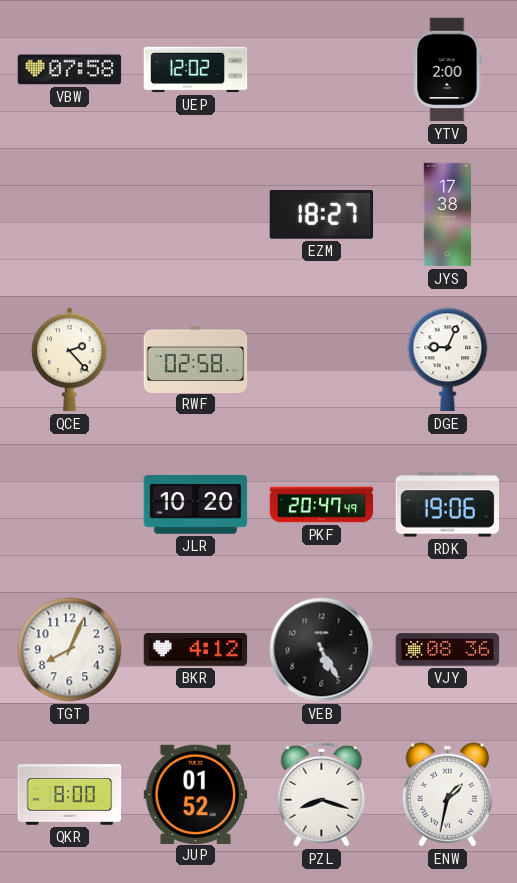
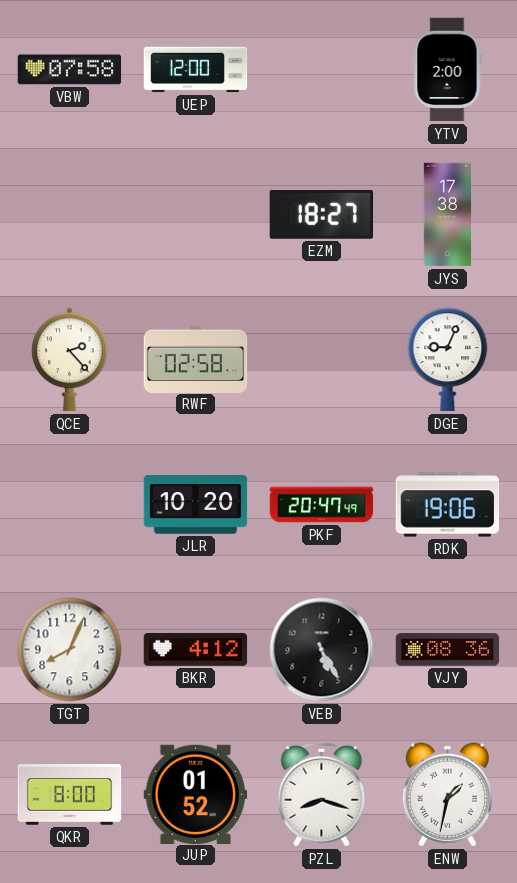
UEP: 12:02 -> 12:00 (196, 70)
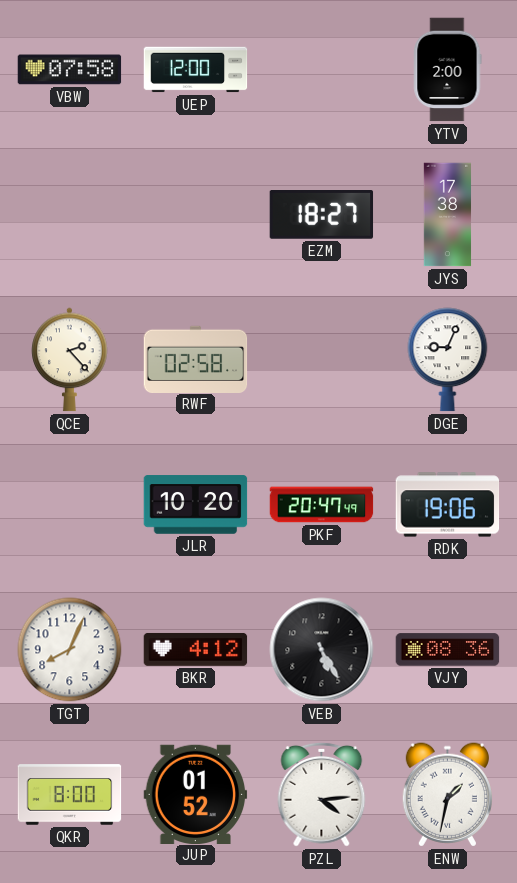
PZL: 8:18 -> 4:14 (322, 794)
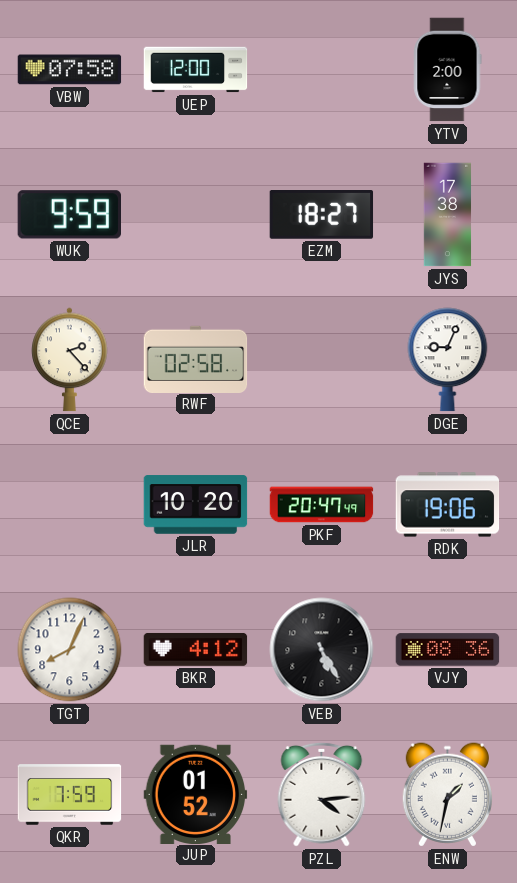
WUK: none -> 9:59 (69, 215)
QKR: 8:00 -> 7:59 (70, 795)
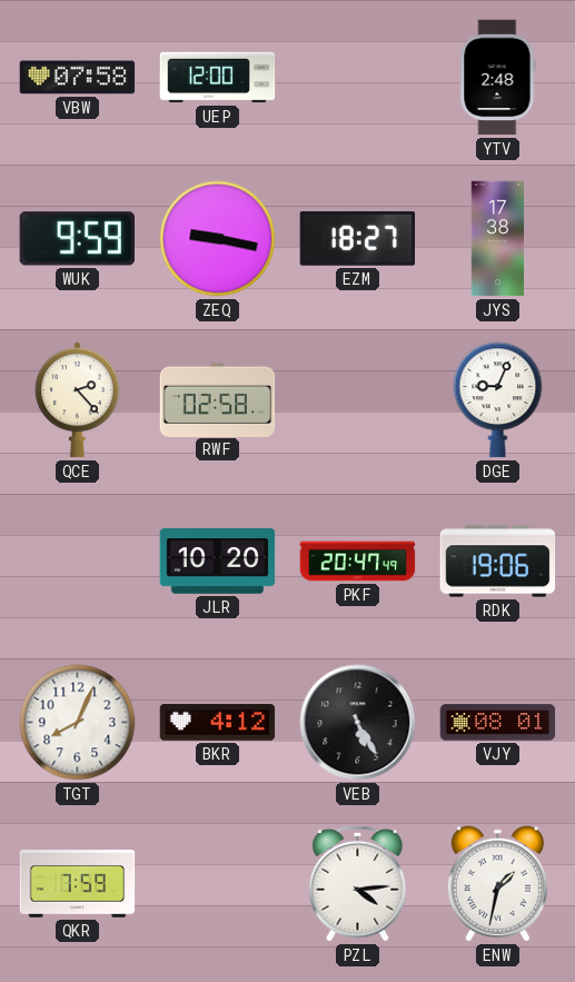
YTV: 2:00 -> 2:48 (498, 78)
ZEQ: none -> 9:17 (218, 239)
VJY: 08:36 -> 08:01 (498, 723)
JUP: 01:52 -> none (196, 794)
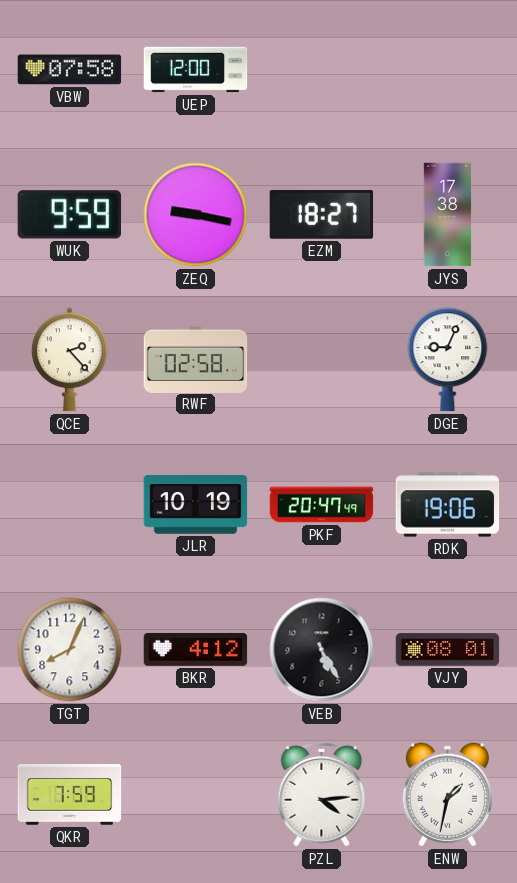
YTV: 2:48 -> none (498, 78)
JLR: 10:20 -> 10:19 (196, 505)
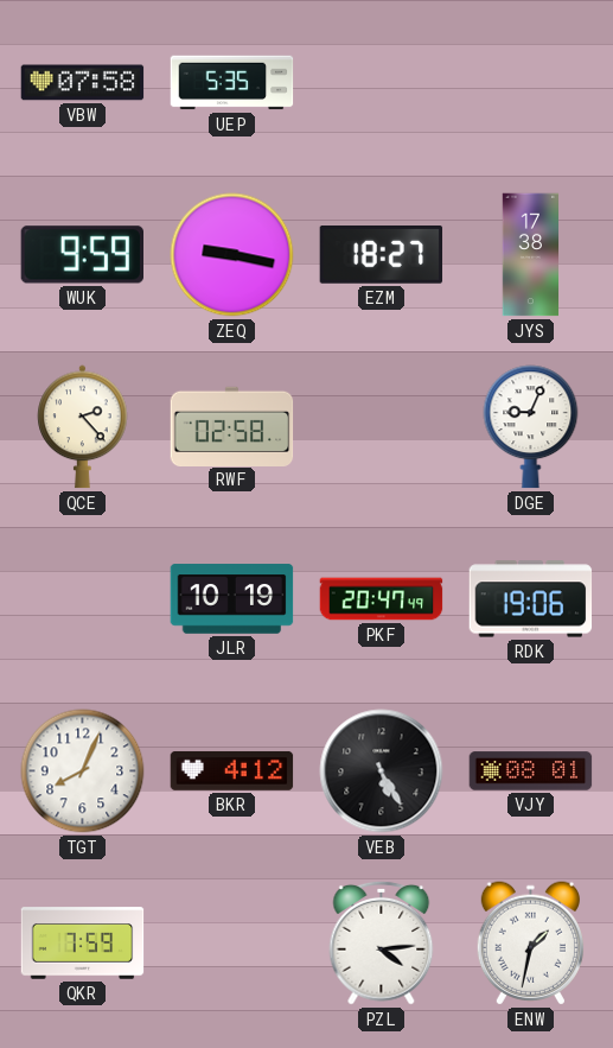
UEP: 12:00 -> 5:35 (232, 83)
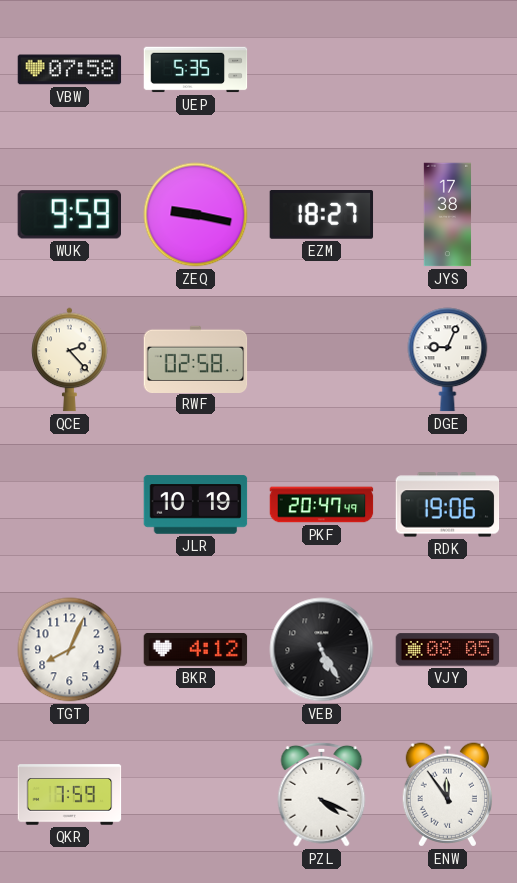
VJY: 08:01 -> 08:05 (448, 650)
PZL: 4:14 -> 4:19 (322, 794)
ENW: 1:32 -> 11:54 (447, 795)
